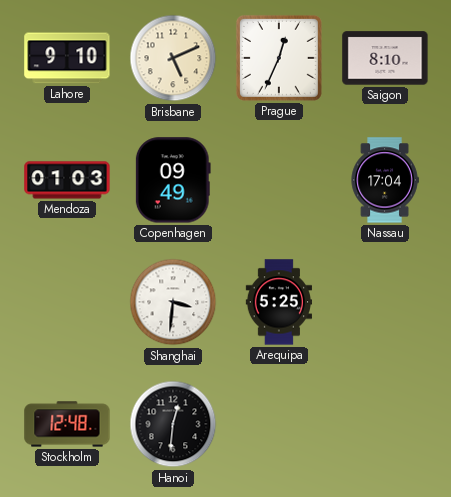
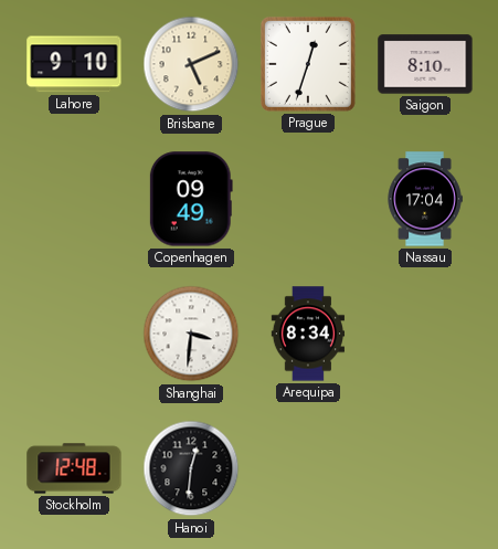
Prague: 12:34 -> 12:33 (308, 64)
Mendoza: 01:03 -> none (67, 180)
Arequipa: 5:25 -> 8:34 (307, 334)
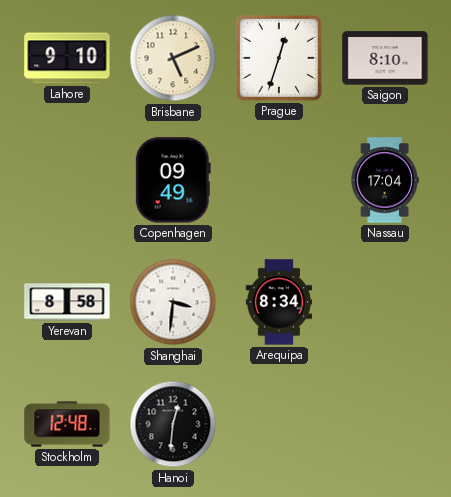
Yerevan: none -> 8:58 (67, 302)
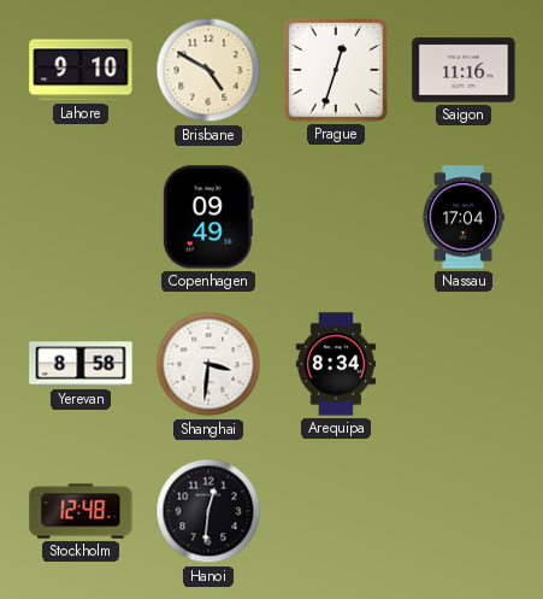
Brisbane: 5:11 -> 4:50 (208, 70)
Saigon: 8:10 -> 11:16 (464, 70)
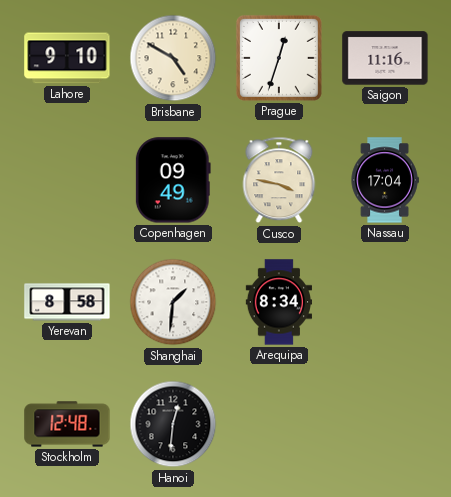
Cusco: none -> 3:47 (279, 180)
Shanghai: 3:31 -> 1:31 (173, 302)
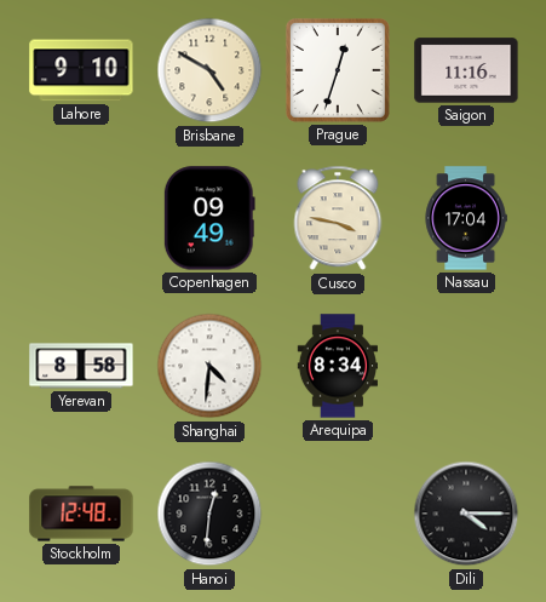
Shanghai: 1:31 -> 4:31 (209, 366)
Dili: none -> 4:15 (466, 514)
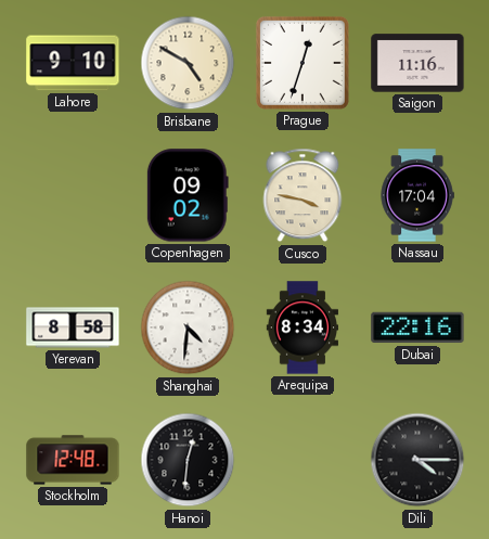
Copenhagen: 09:49 -> 09:02 (188, 195)
Dubai: none -> 22:16 (417, 328)
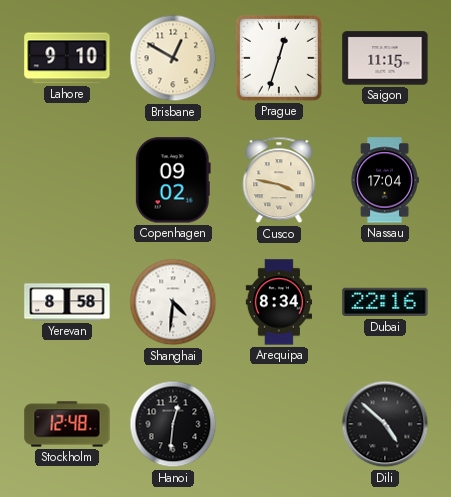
Brisbane: 4:50 -> 12:50 (173, 58)
Saigon: 11:16 -> 11:15 (385, 58)
Dili: 4:15 -> 4:52 (385, 424)
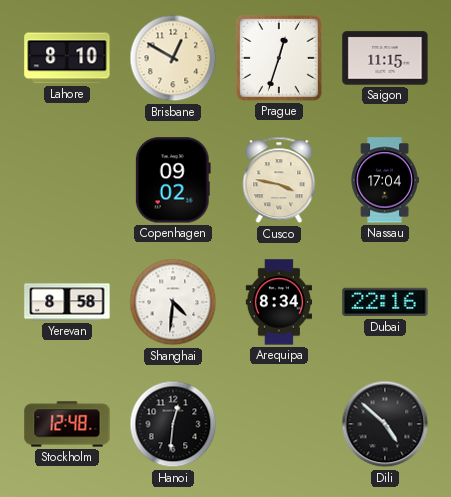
Lahore: 9:10 -> 8:10 (67, 58)
